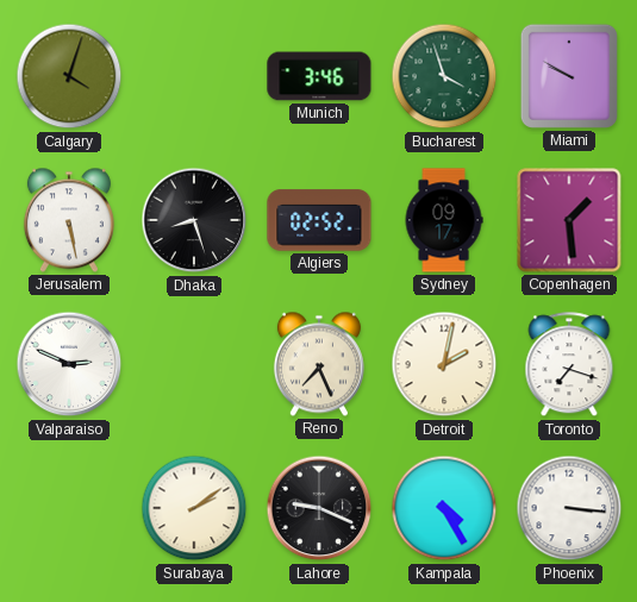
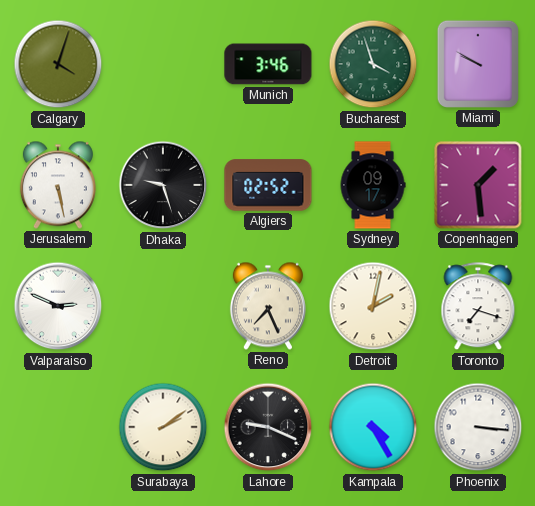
Dhaka: 8:27 -> 9:27 (163, 185)
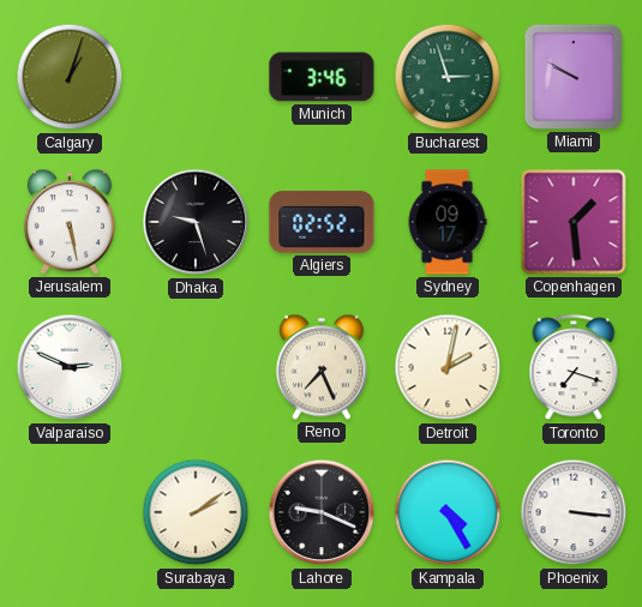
Calgary: 4:03 -> 1:03 (70, 77)
Bucharest: 3:57 -> 2:57 (448, 77)
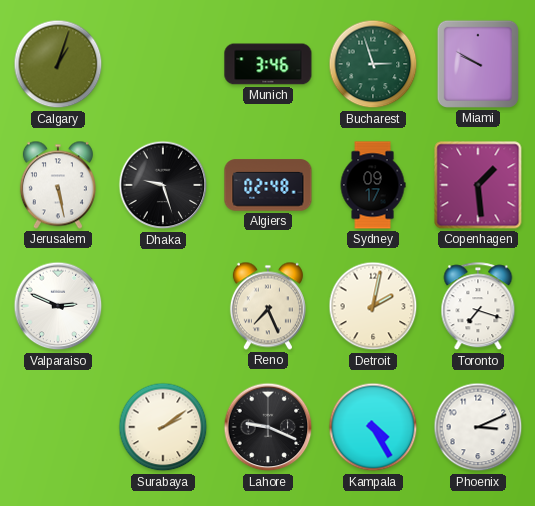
Algiers: 02:52 -> 02:48 (268, 185)
Phoenix: 3:16 -> 3:11 (478, 427)
